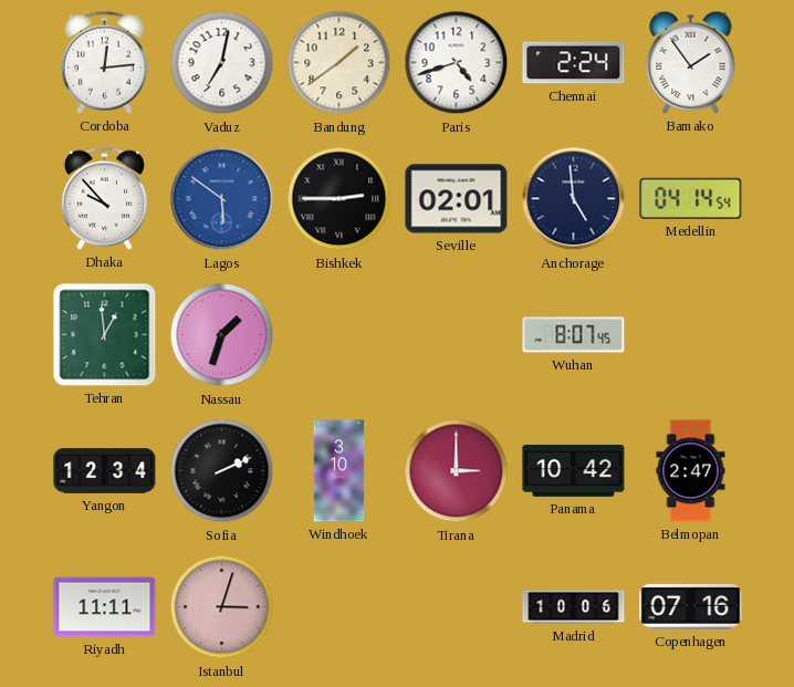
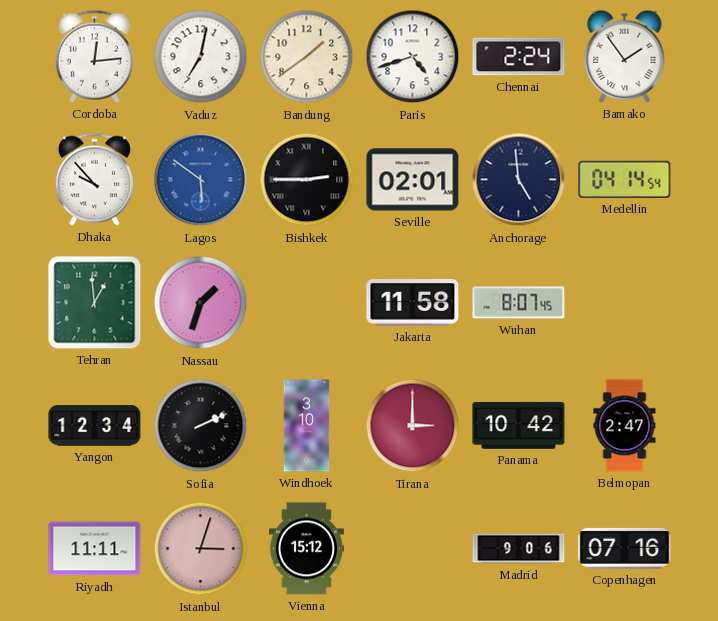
Jakarta: none -> 11:58 (413, 303)
Vienna: none -> 15:12 (306, 549)
Madrid: 10:06 -> 9:06 (519, 549)
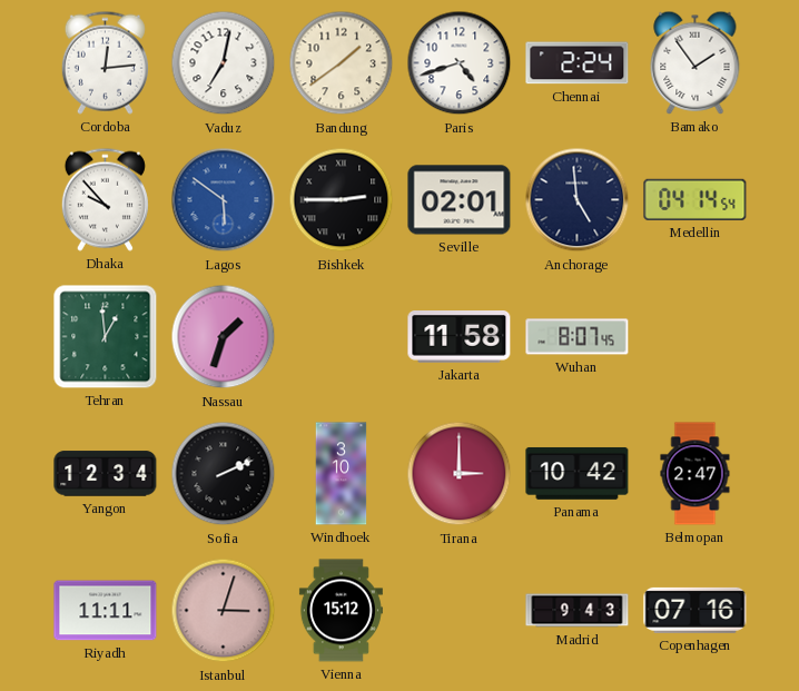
Madrid: 9:06 -> 9:43 (578, 611)
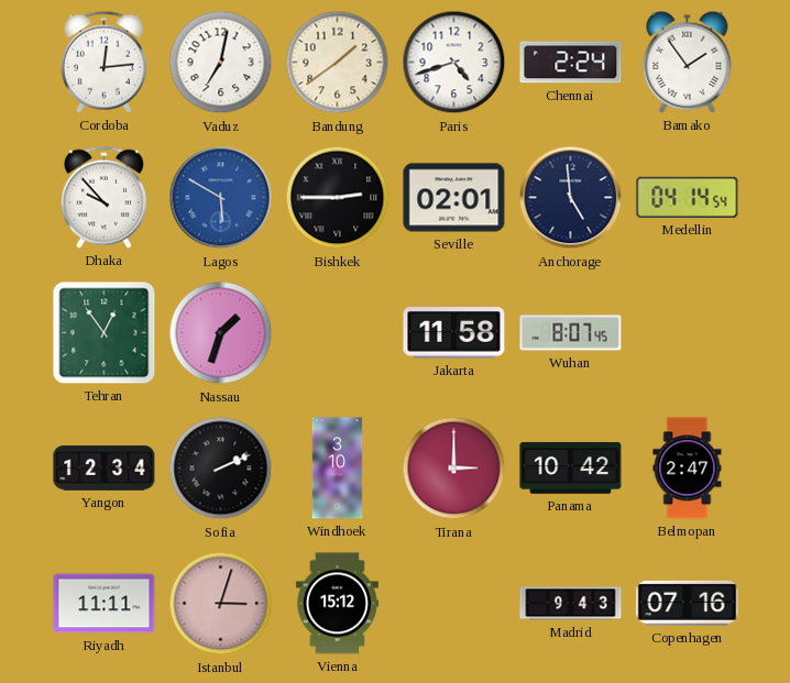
Lagos: 5:51 -> 5:50 (221, 198)
Tehran: 12:59 -> 12:54 (105, 333)
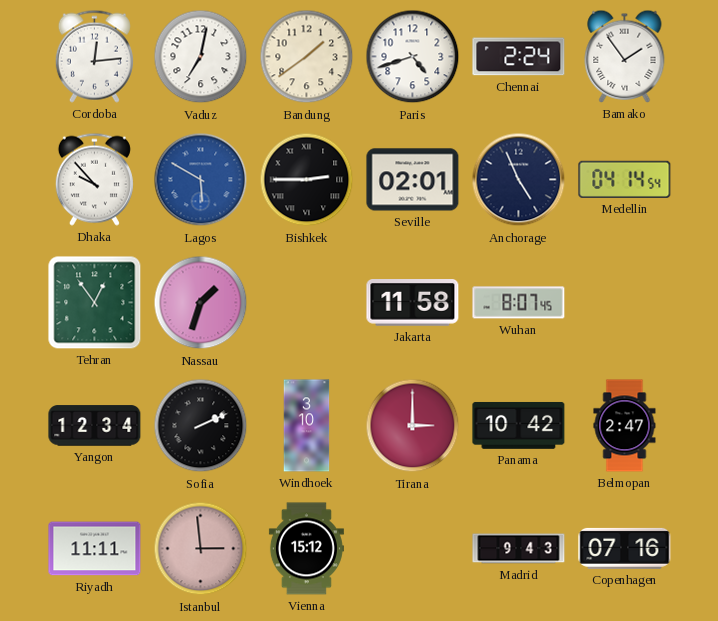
Anchorage: 4:59 -> 4:56 (519, 180)
Istanbul: 3:03 -> 2:59 (201, 549)
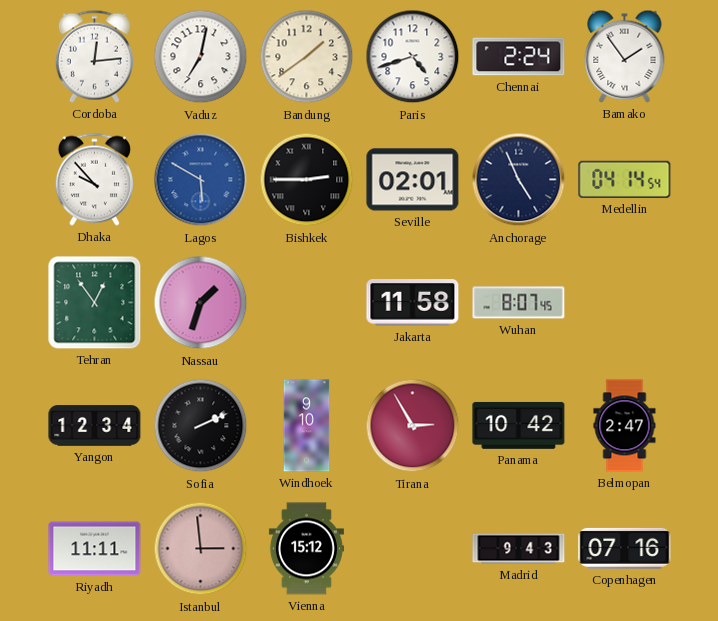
Windhoek: 3:10 -> 9:10 (307, 426)
Tirana: 3:00 -> 2:55 (413, 426)
